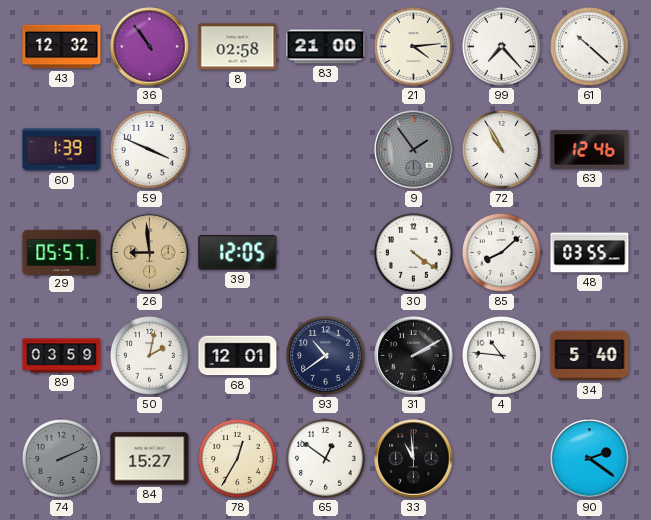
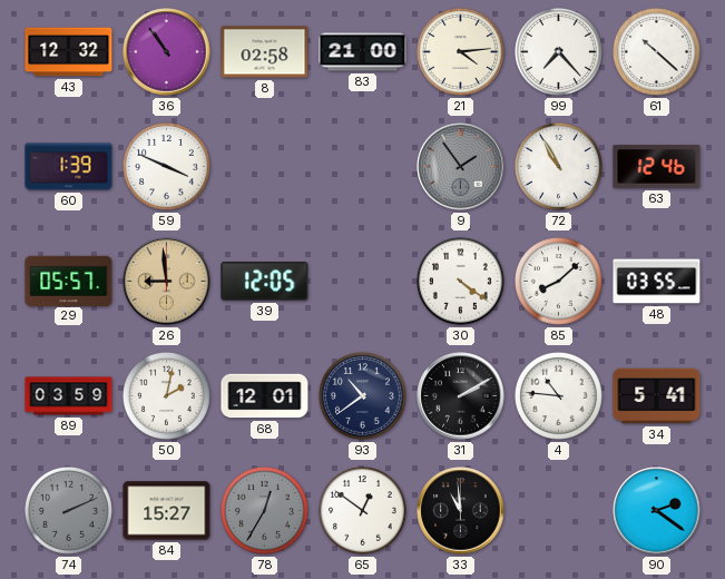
34: 5:40 -> 5:41 (657, 396)
78 dial: cream -> grey (264, 510)
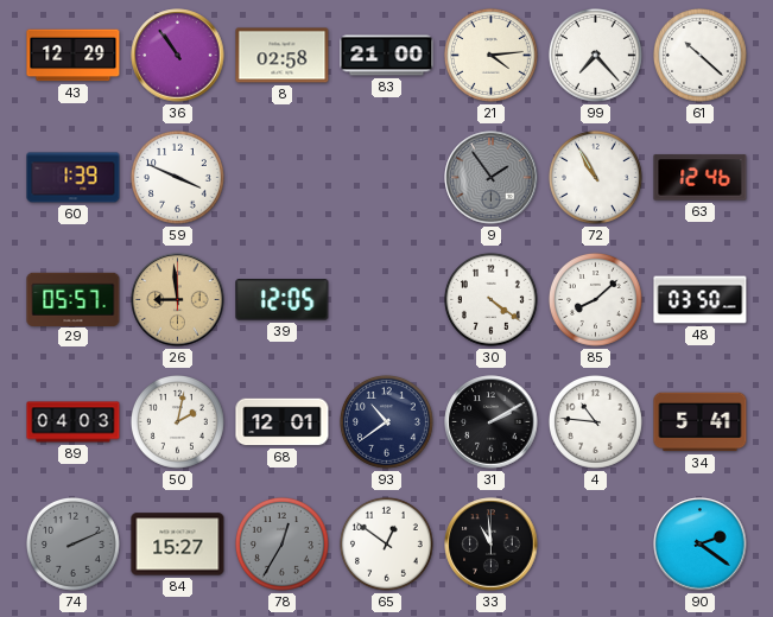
43: 12:32 -> 12:29 (74, 56)
48: 03:55 -> 03:50 (701, 300)
89: 03:59 -> 04:03 (74, 422)
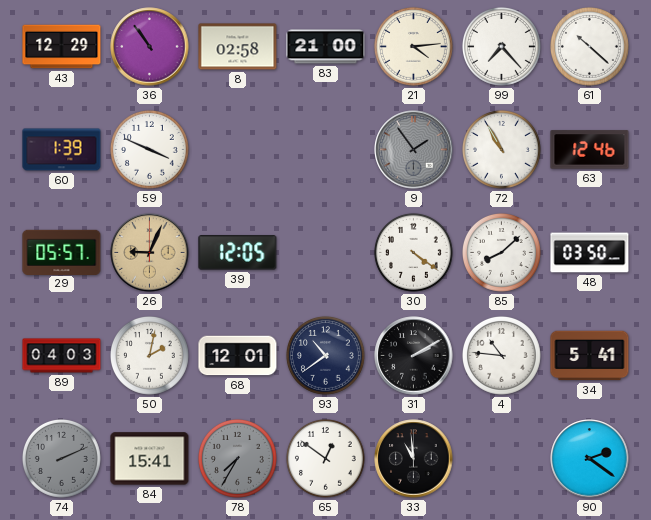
26: 8:59 -> 9:04 (150, 253)
84: 15:27 -> 15:41 (150, 459)
78: 12:35 -> 7:35 (237, 458)
